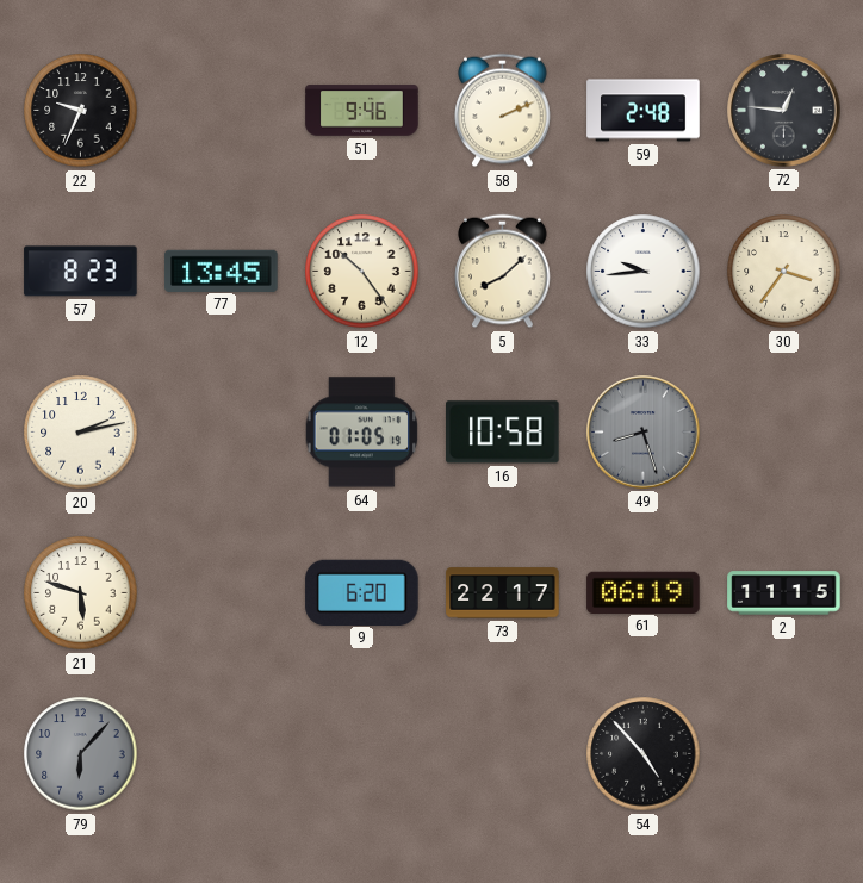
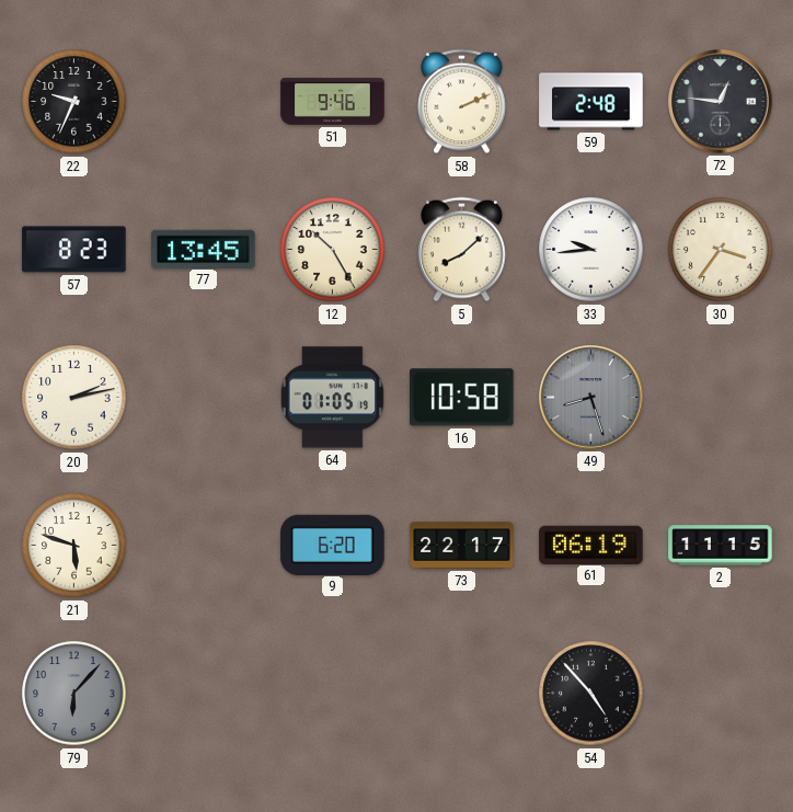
12: 10:24 -> 10:25 (333, 250)
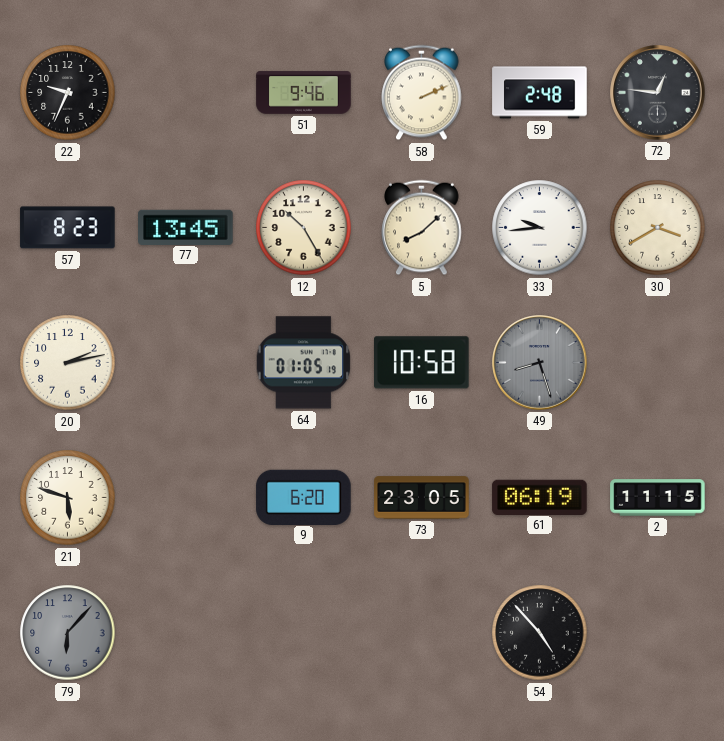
30: 3:36 -> 3:40 (658, 228)
73: 22:17 -> 23:05 (422, 498)
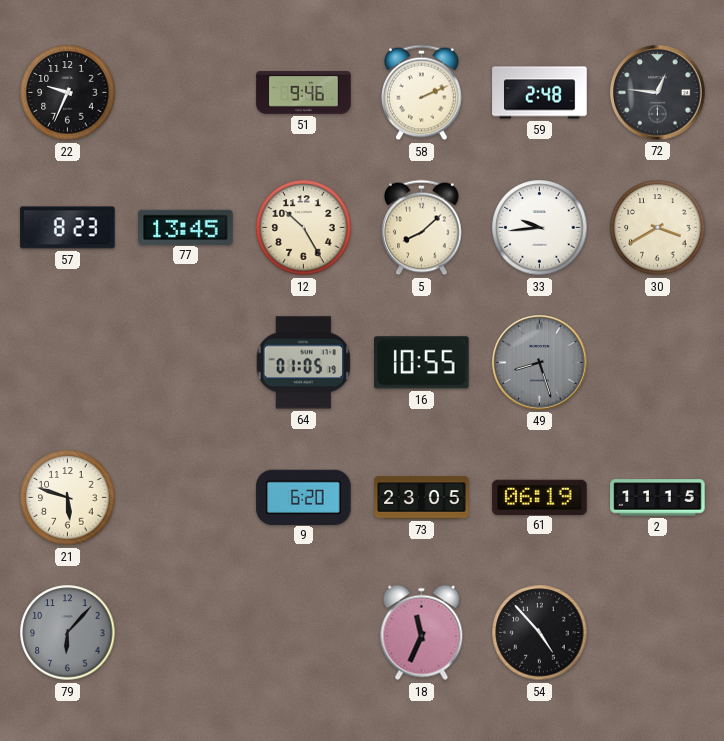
20: 2:13 -> none (68, 363)
16: 10:58 -> 10:55 (422, 363)
18: none -> 11:34 (422, 633)
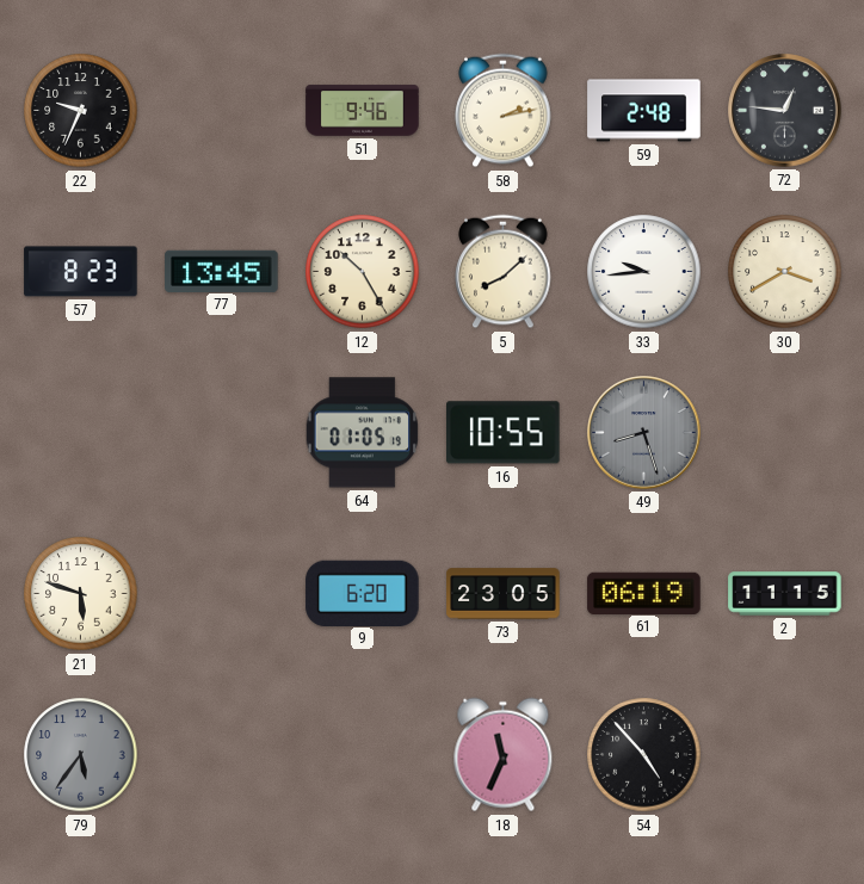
58: 2:11 -> 2:13 (504, 111)
79: 6:07 -> 5:36 (81, 755)
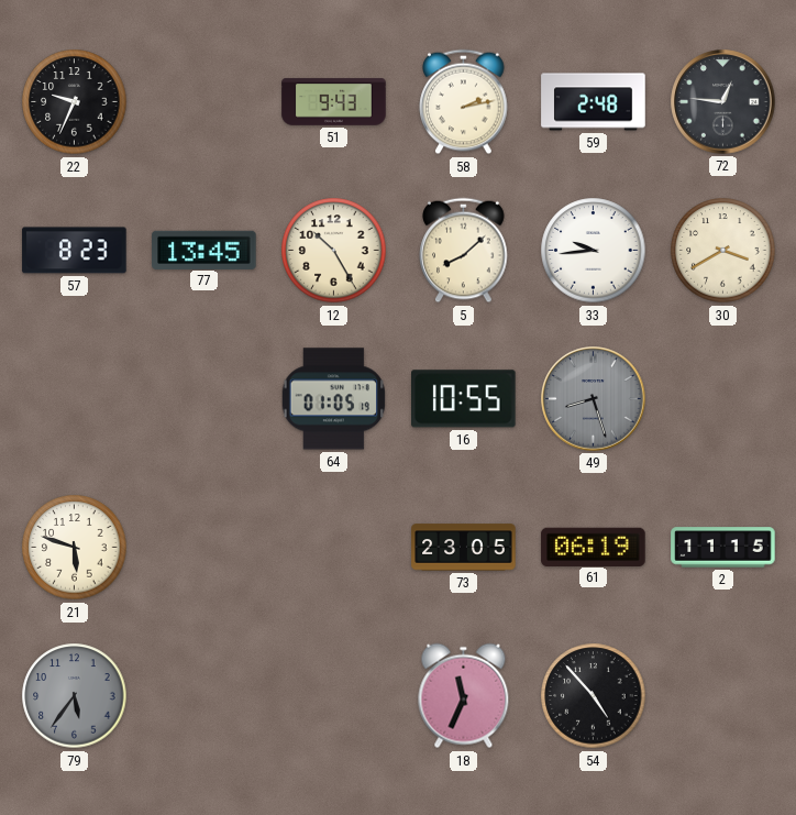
51: 9:46 -> 9:43 (334, 102)
9: 6:20 -> none (363, 593)
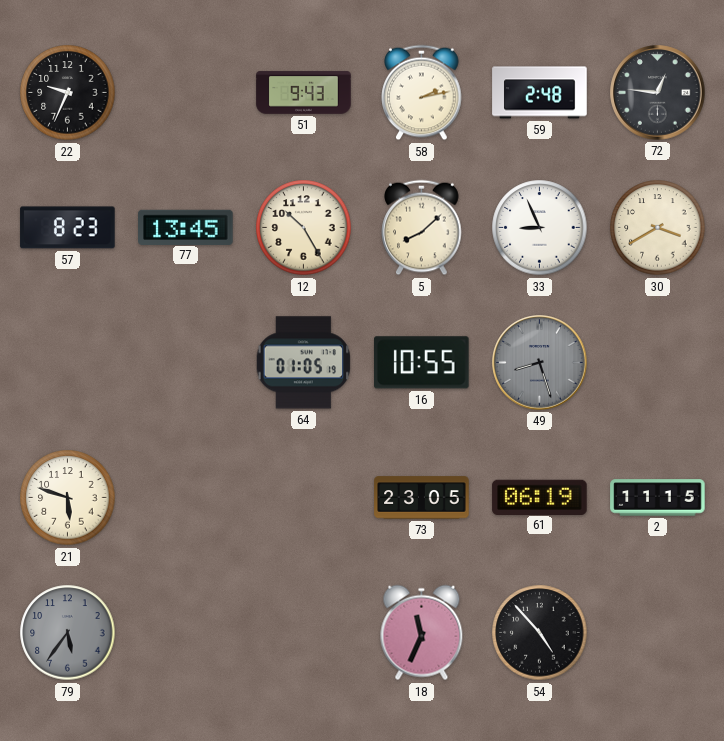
33: 9:44 -> 8:56 (540, 228)
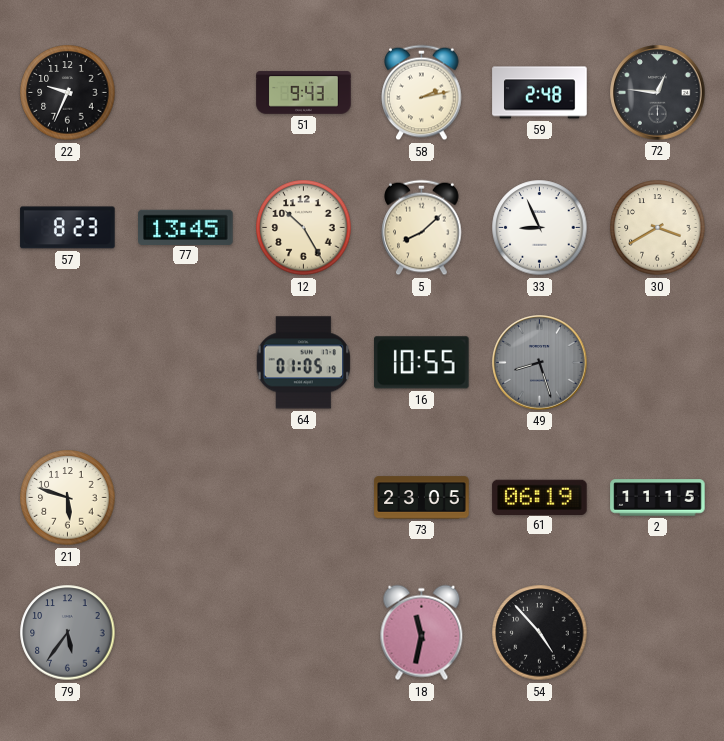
18: 11:34 -> 11:32 (422, 633)
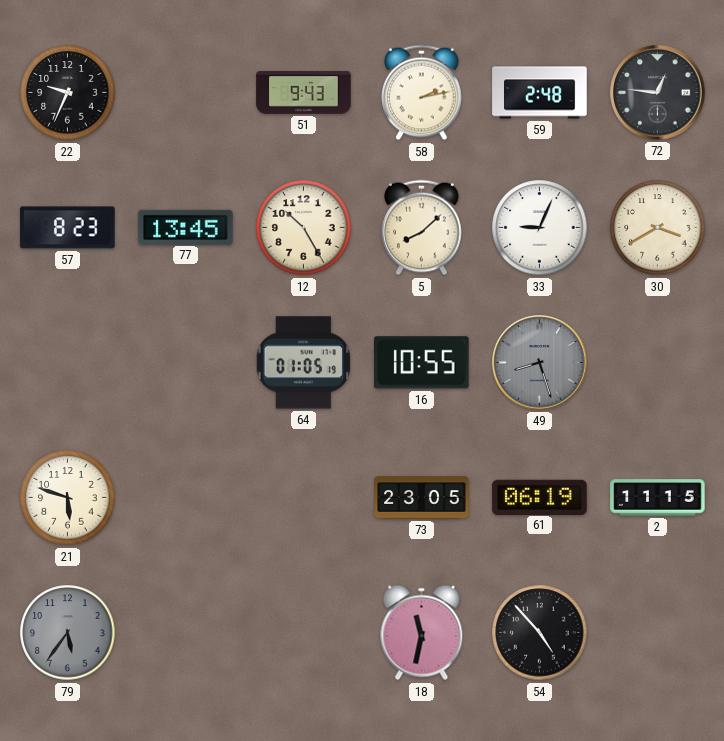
33: 8:56 -> 9:04 (540, 228)
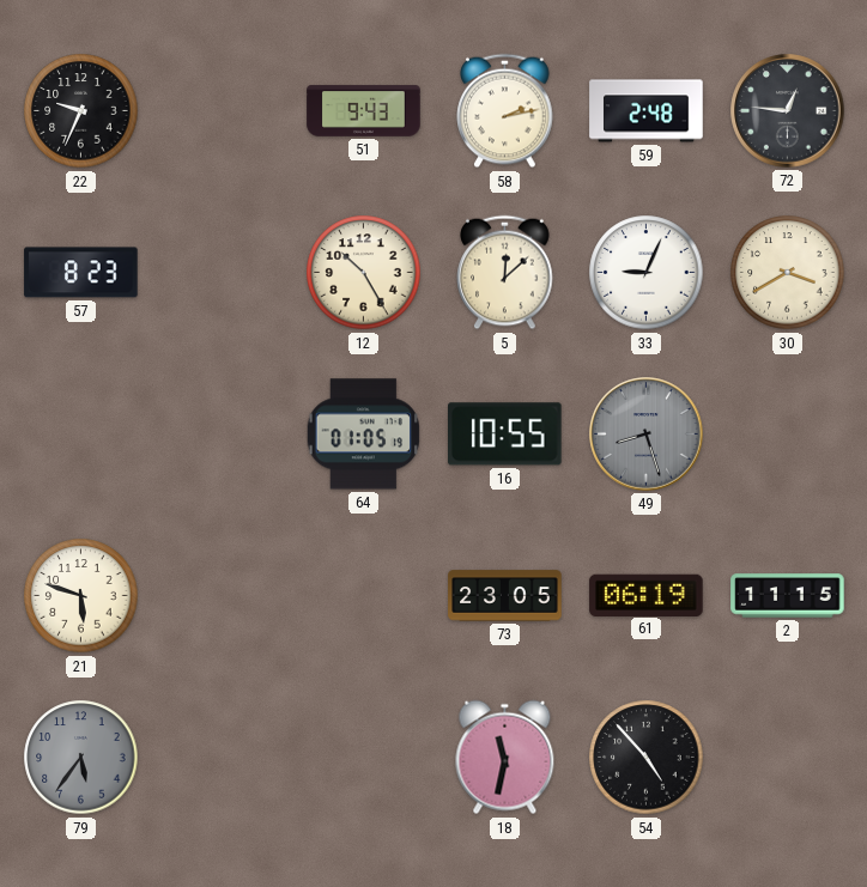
77: 13:45 -> none (186, 227)
5: 8:08 -> 12:08 (505, 273)
